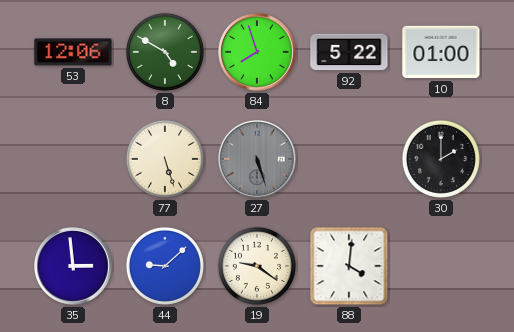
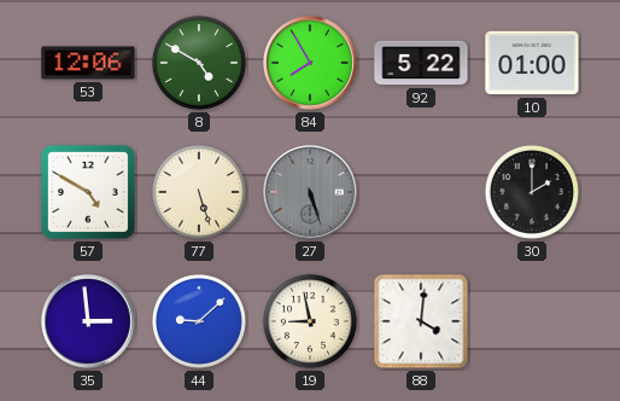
84: 7:57 -> 7:55 (311, 64)
57: none -> 4:50 (88, 192)
19: 9:21 -> 8:58 (310, 321)
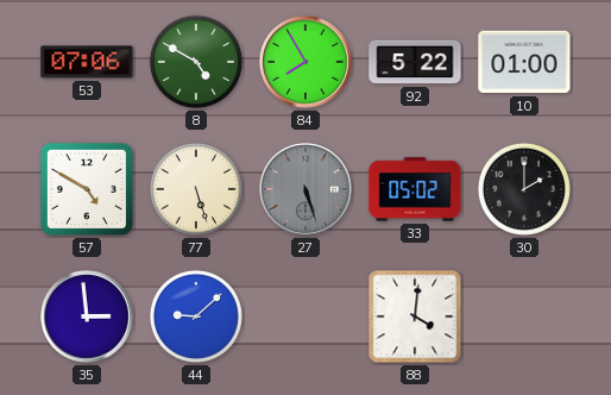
53: 12:06 -> 07:06 (87, 62)
33: none -> 05:02 (415, 189)
19: 8:58 -> none (310, 321)
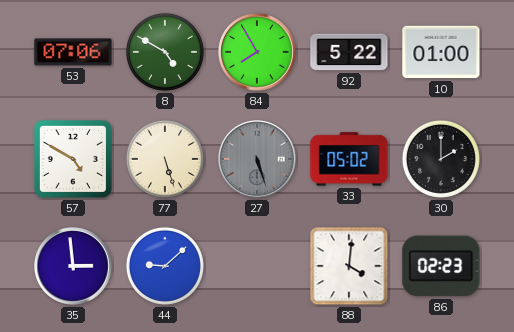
86: none -> 02:23 (441, 266)
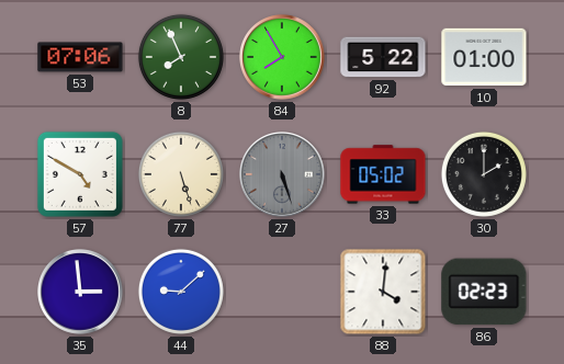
8: 4:50 -> 7:56 (181, 57)
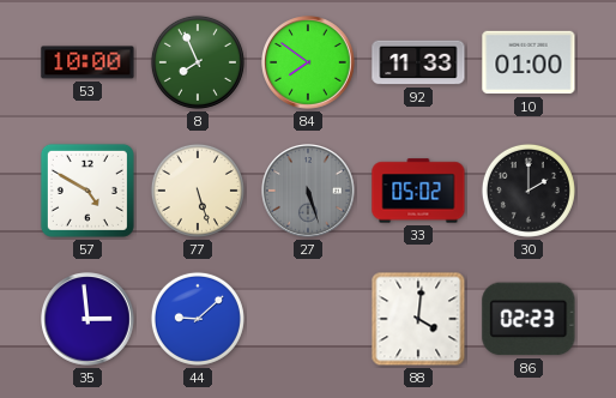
53: 07:06 -> 10:00 (87, 62)
84: 7:55 -> 7:51 (309, 64)
92: 5:22 -> 11:33 (418, 62)
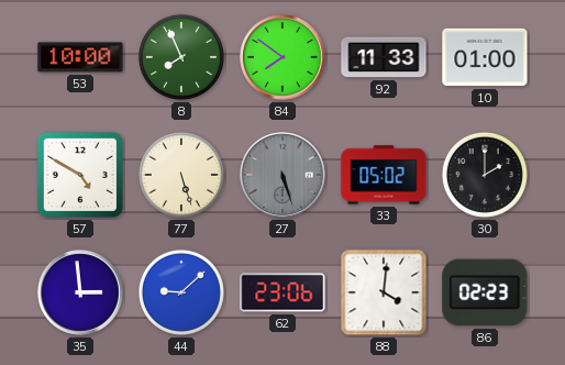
62: none -> 23:06 (282, 292)
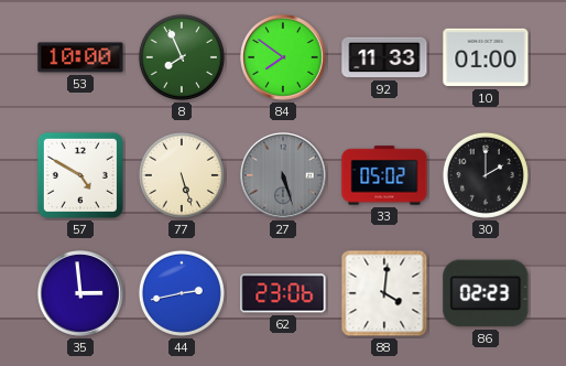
44: 9:08 -> 2:43 (182, 293)
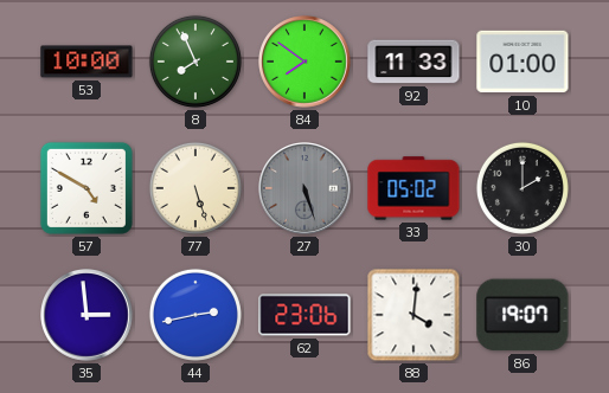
86: 02:23 -> 19:07 (523, 315)
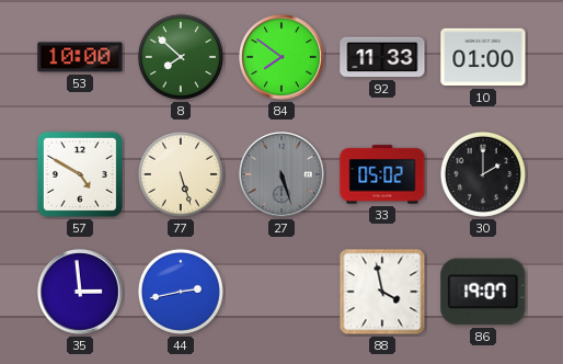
8: 7:56 -> 7:52 (181, 57)
62: 23:06 -> none (304, 315)
88: 4:01 -> 3:58 (382, 292)
